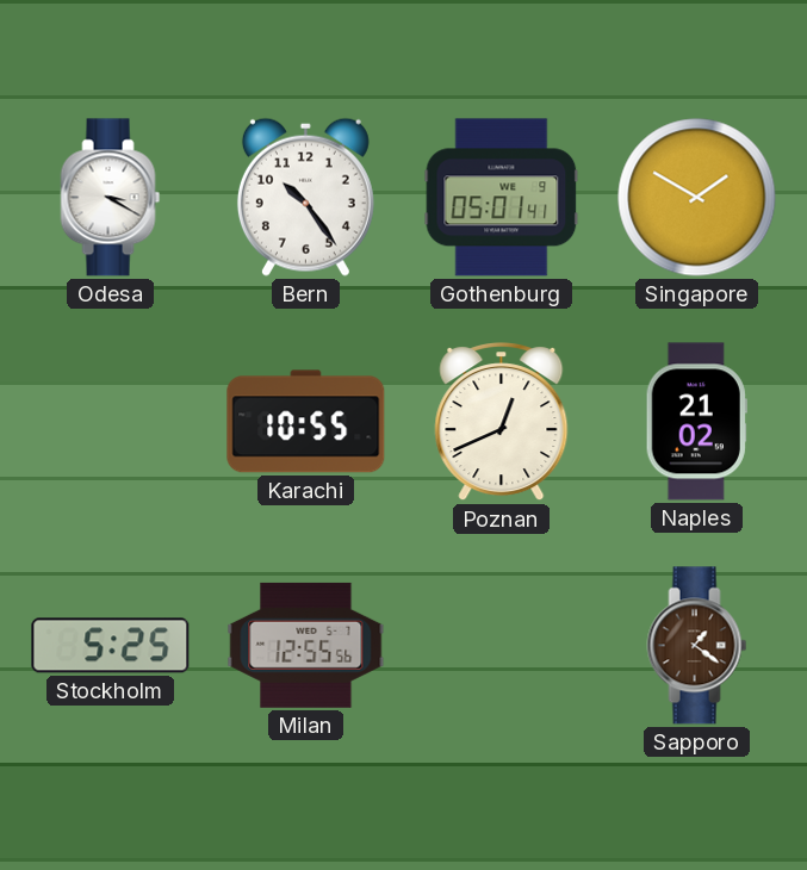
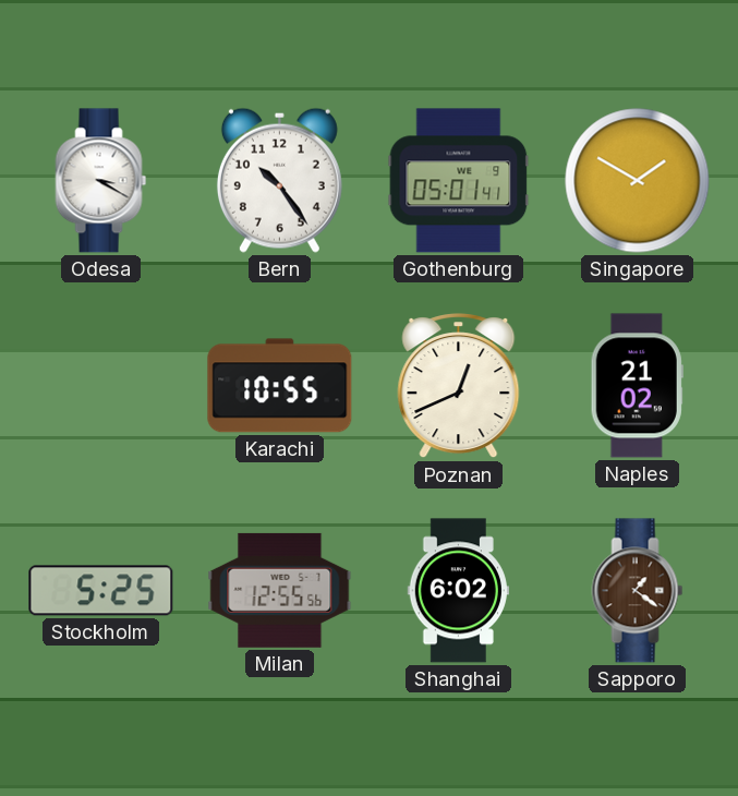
Shanghai: none -> 6:02 (458, 591)
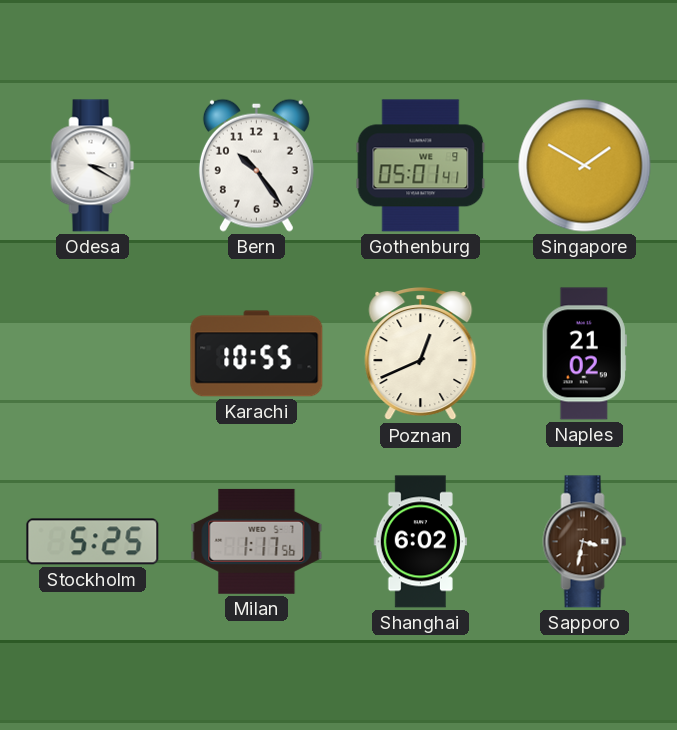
Milan: 12:55 -> 1:17 (257, 541)
Sapporo: 1:21 -> 3:32 (585, 542)
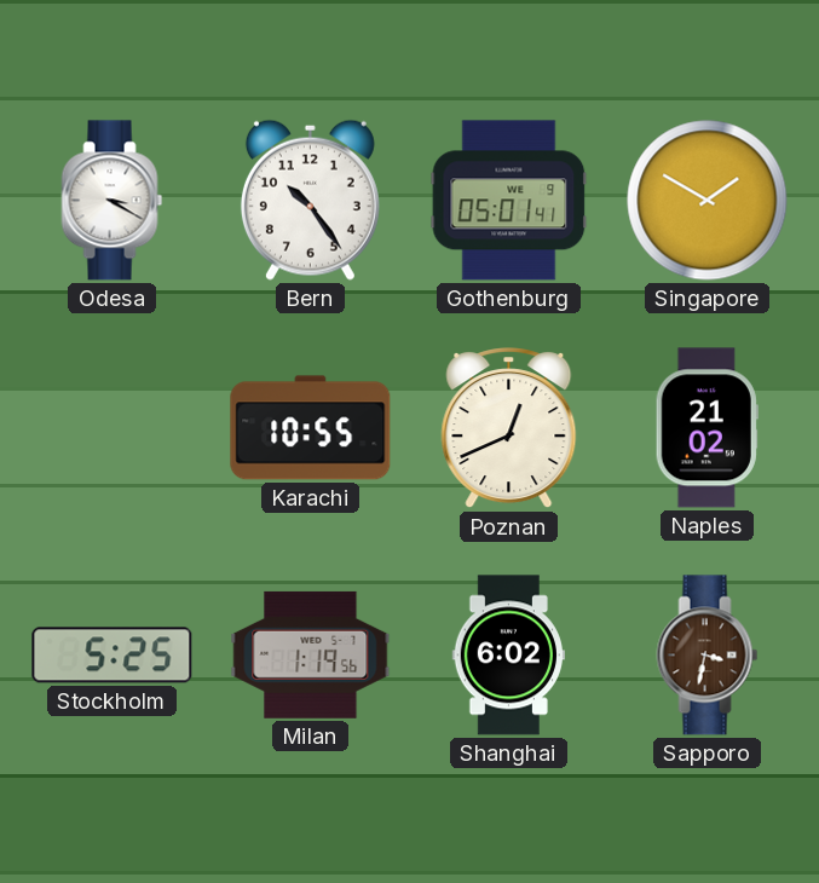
Milan: 1:17 -> 1:19 (311, 654)
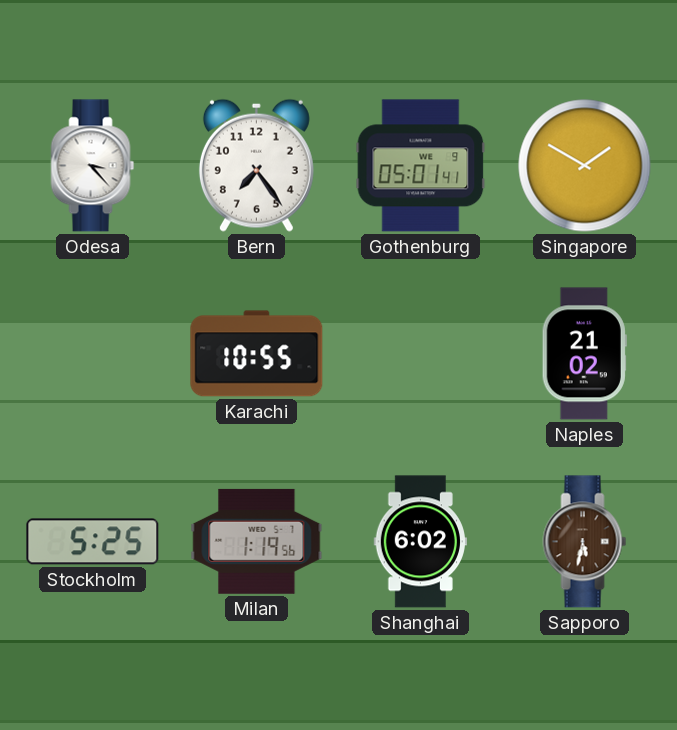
Odesa: 3:20 -> 3:23 (93, 166)
Bern: 10:24 -> 7:24 (256, 165)
Poznan: 12:41 -> none (509, 428)
Sapporo: 3:32 -> 5:32 (585, 542)
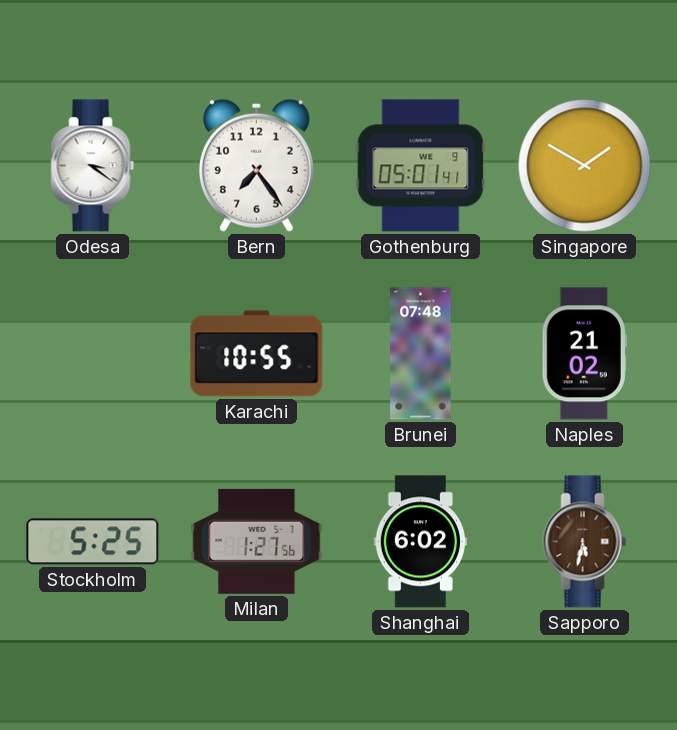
Odesa: 3:23 -> 3:21 (93, 166)
Brunei: none -> 07:48 (421, 354)
Milan: 1:19 -> 1:27 (257, 541)
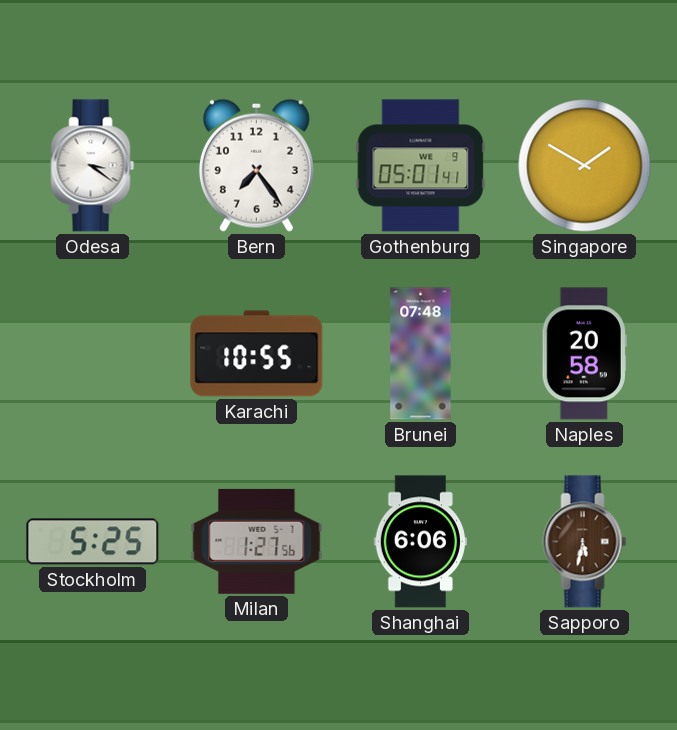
Naples: 21:02 -> 20:58 (584, 354)
Shanghai: 6:02 -> 6:06 (420, 542)
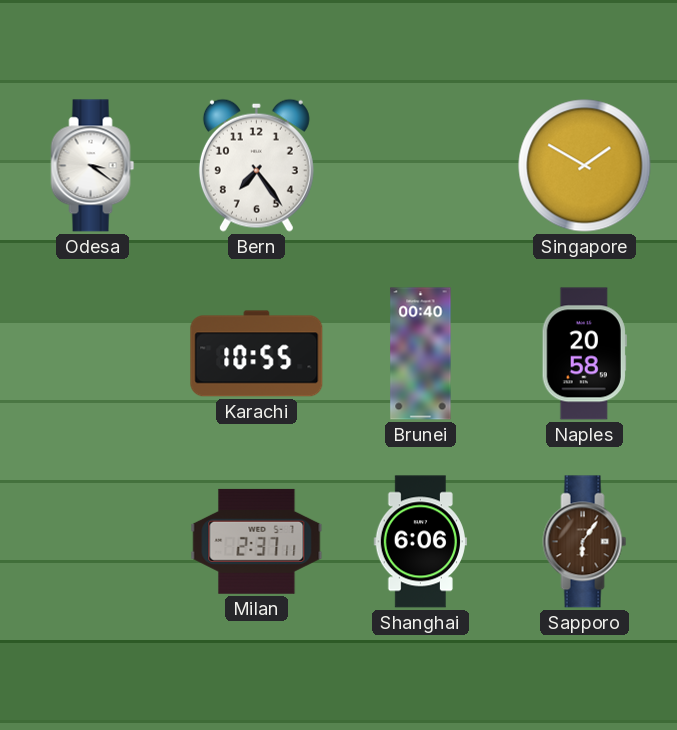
Gothenburg: 05:01 -> none (421, 166)
Brunei: 07:48 -> 00:40 (421, 354)
Stockholm: 5:25 -> none (93, 542)
Milan: 1:27 -> 2:37 (257, 541)
Sapporo: 5:32 -> 6:06 (585, 542)
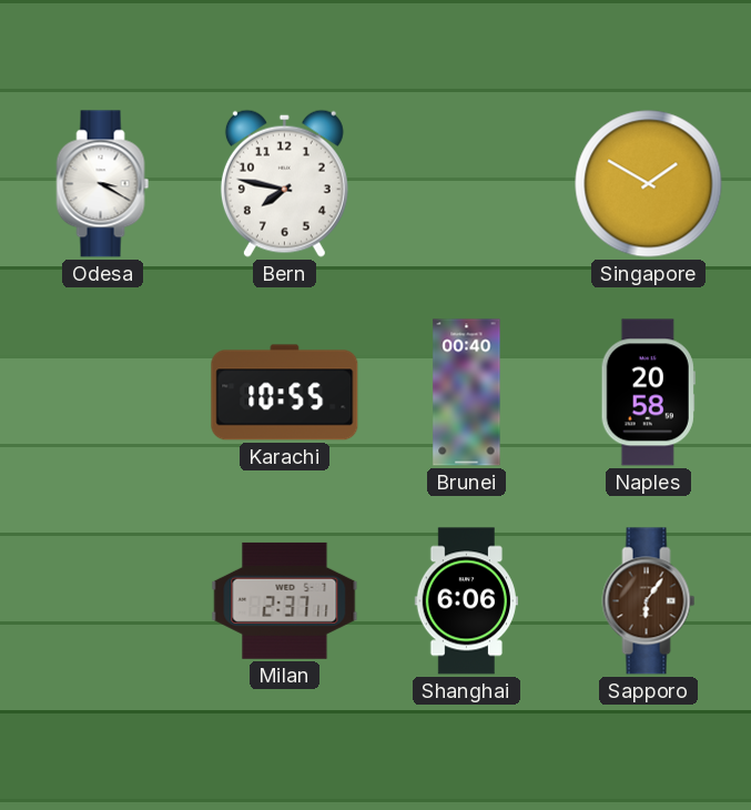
Odesa: 3:21 -> 3:20 (103, 184)
Bern: 7:24 -> 7:47 (284, 183)
